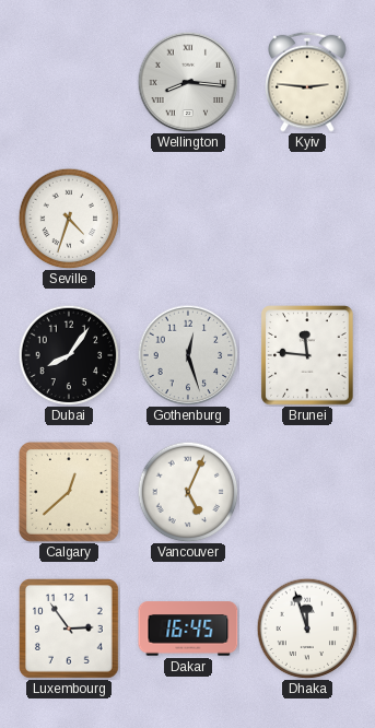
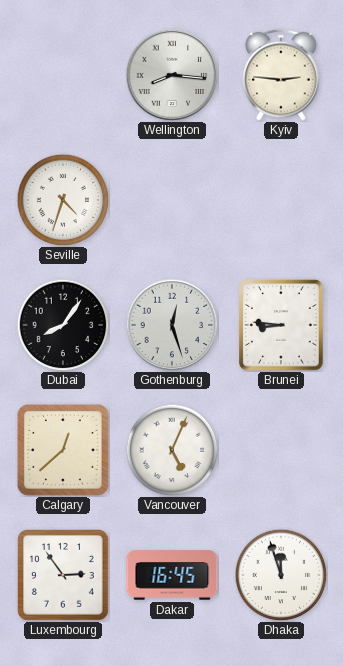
Brunei: 11:46 -> 8:46 (281, 325)
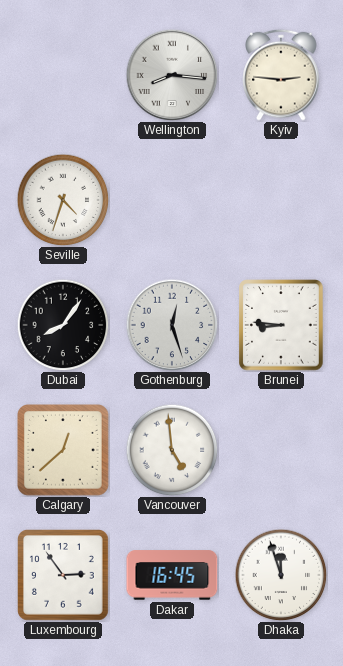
Vancouver: 5:04 -> 4:59 (172, 450)
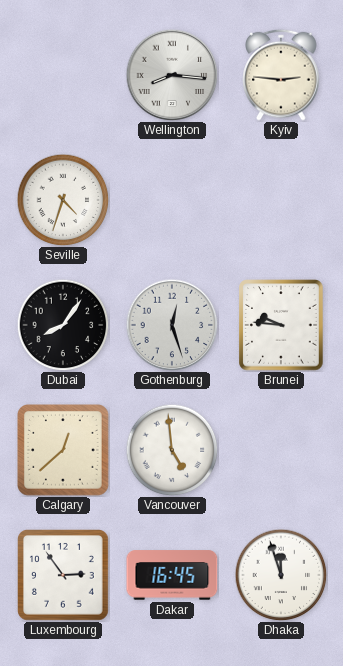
Brunei: 8:46 -> 9:46 (281, 325)
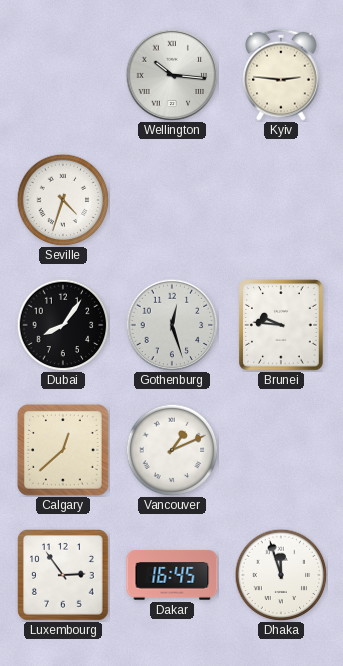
Wellington: 8:16 -> 10:16 (172, 75)
Vancouver: 4:59 -> 1:11 (172, 450)
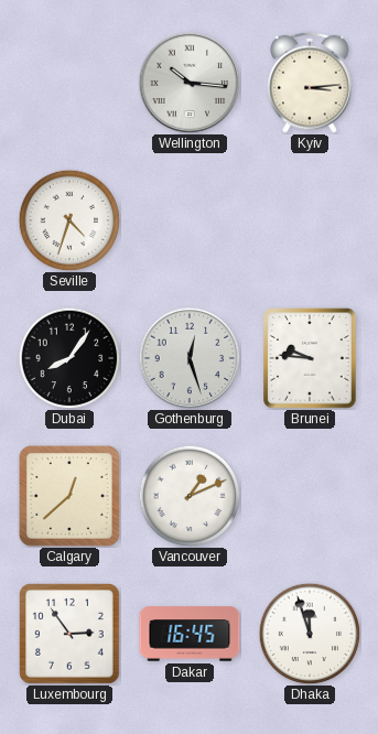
Kyiv: 2:46 -> 3:14 (310, 83)
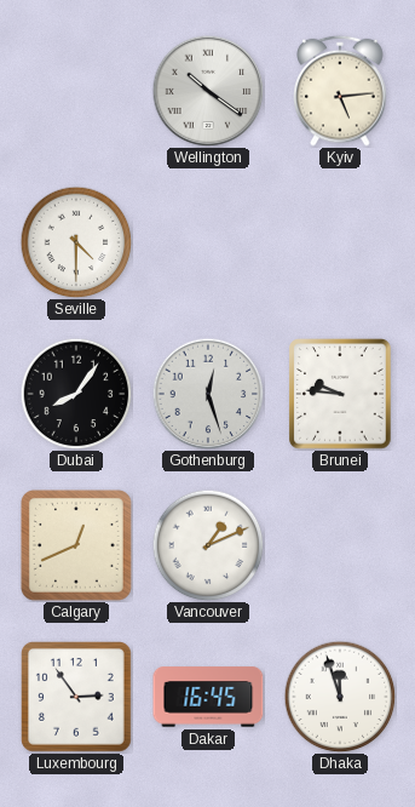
Wellington: 10:16 -> 10:21 (208, 91)
Kyiv: 3:14 -> 5:14 (340, 91)
Seville: 4:33 -> 4:30 (76, 242)
Calgary: 12:38 -> 12:41 (77, 546)
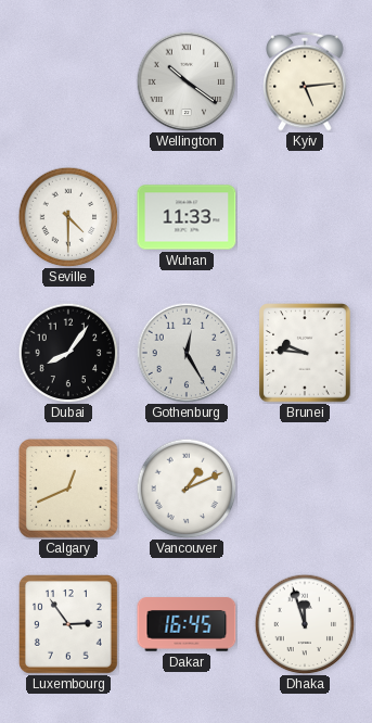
Wuhan: none -> 11:33 (187, 217)
Gothenburg: 12:27 -> 12:25 (187, 353)
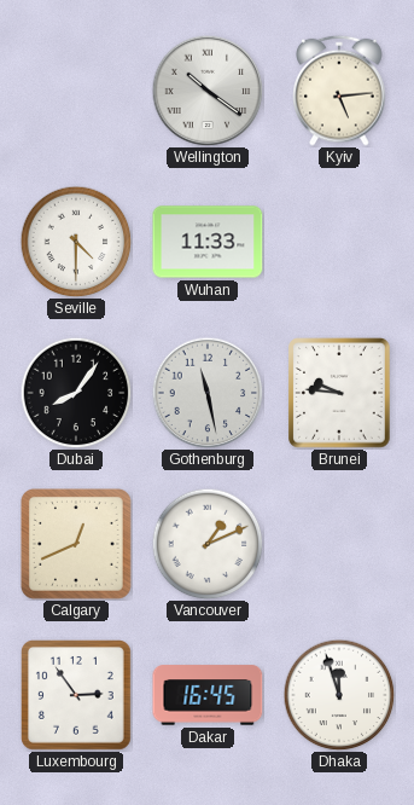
Gothenburg: 12:25 -> 11:28 (208, 393)
